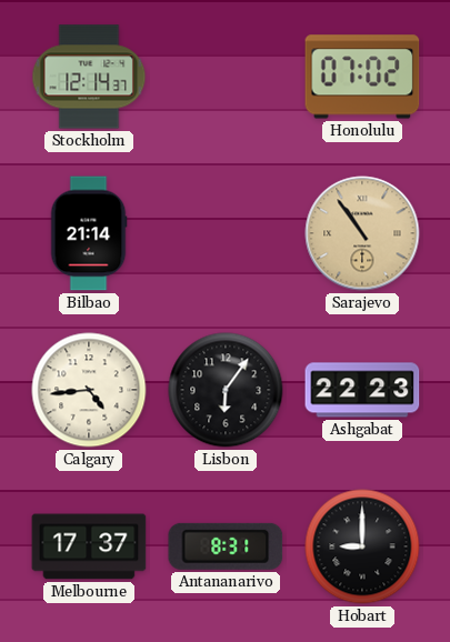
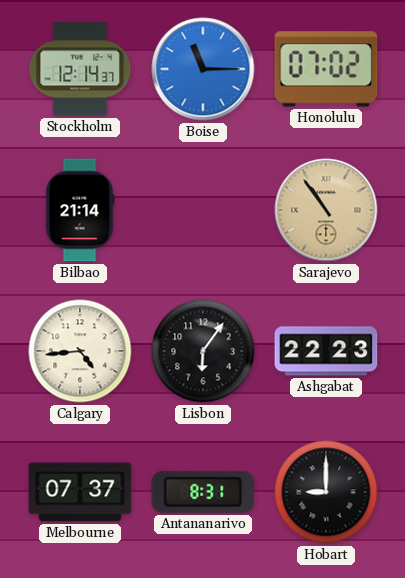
Boise: none -> 11:15 (203, 69)
Melbourne: 17:37 -> 07:37 (80, 492)
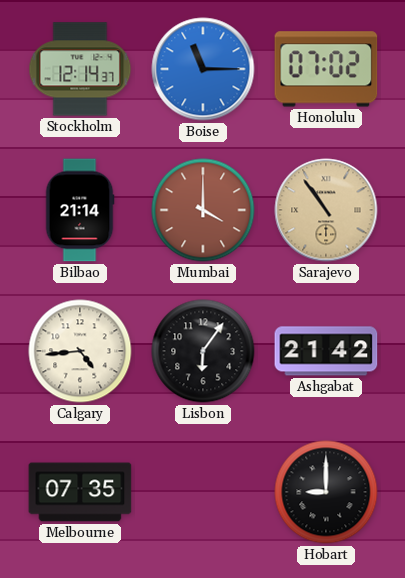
Mumbai: none -> 4:00 (203, 210)
Ashgabat: 22:23 -> 21:42 (326, 351)
Melbourne: 07:37 -> 07:35 (80, 492)
Antananarivo: 8:31 -> none (203, 492)
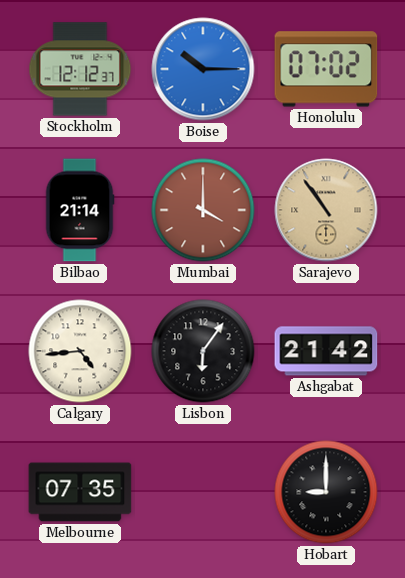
Stockholm: 12:14 -> 12:12 (80, 69)
Boise: 11:15 -> 10:15 (203, 69)
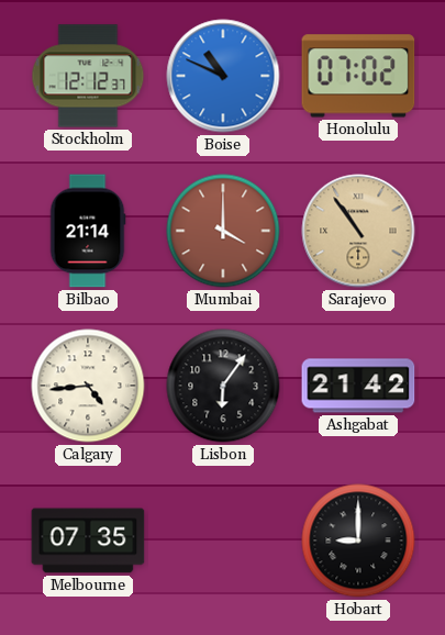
Boise: 10:15 -> 10:49 (223, 76)
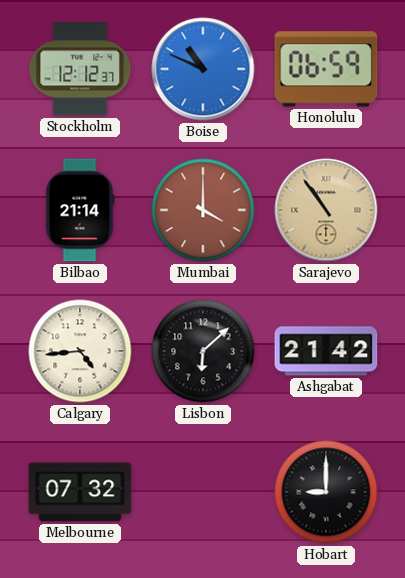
Honolulu: 07:02 -> 06:59 (326, 69)
Lisbon: 6:06 -> 6:08 (203, 351)
Melbourne: 07:35 -> 07:32 (80, 492)
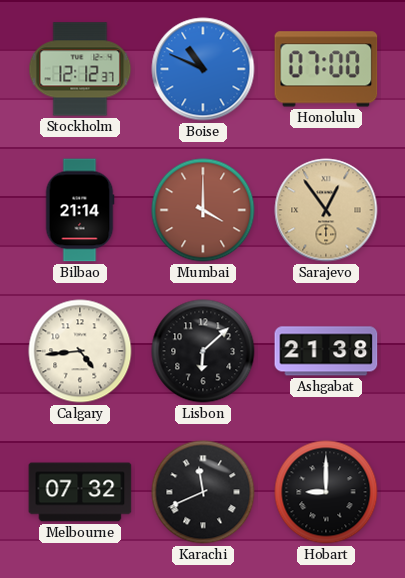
Honolulu: 06:59 -> 07:00 (326, 69)
Sarajevo: 10:54 -> 12:54 (326, 210)
Ashgabat: 21:42 -> 21:38 (326, 351)
Karachi: none -> 11:41 (203, 492)
